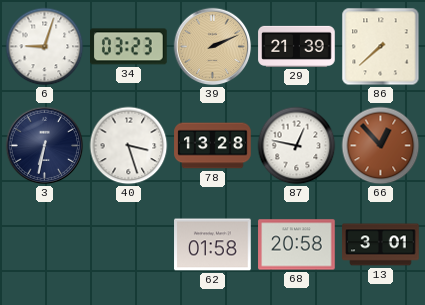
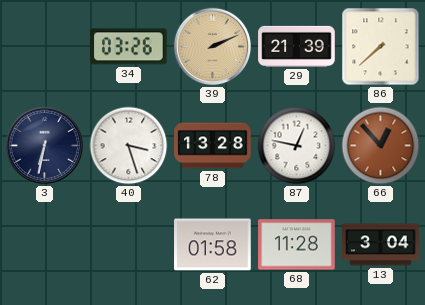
6: 9:03 -> none (45, 47)
34: 03:23 -> 03:26 (129, 47)
68: 20:58 -> 11:28 (297, 245)
13: 3:01 -> 3:04 (381, 245)
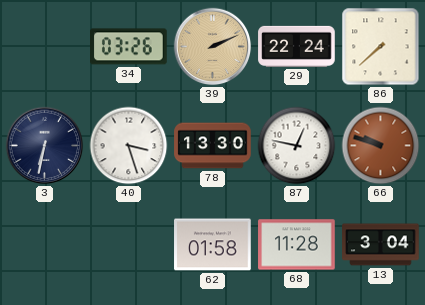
29: 21:39 -> 22:24 (297, 46)
78: 13:28 -> 13:30 (213, 146)
66: 12:53 -> 9:48 (381, 146)
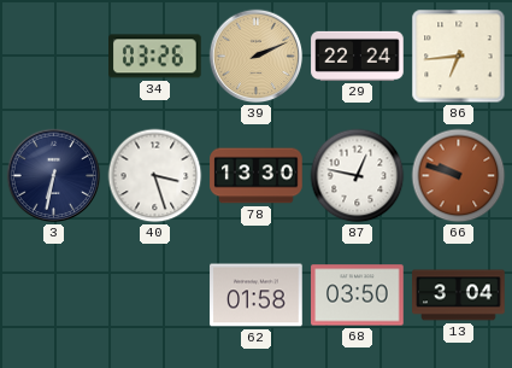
86: 7:38 -> 6:44 (459, 57)
68: 11:28 -> 03:50 (358, 296)
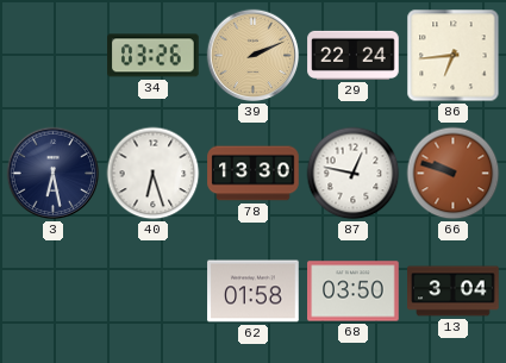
3: 6:32 -> 6:28 (54, 174)
40: 3:27 -> 6:27 (154, 174)
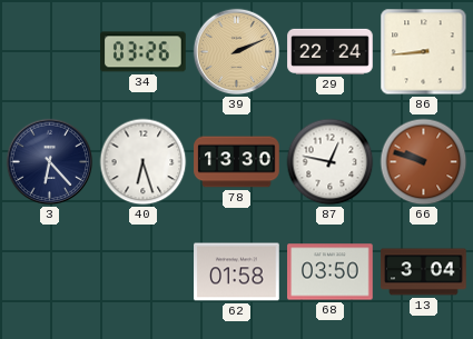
86: 6:44 -> 8:44 (424, 52)
3: 6:28 -> 6:23 (50, 162)
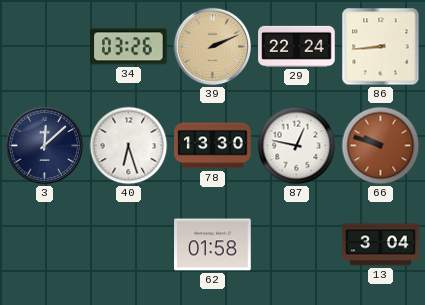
3: 6:23 -> 12:08 (45, 146)
68: 03:50 -> none (331, 272)
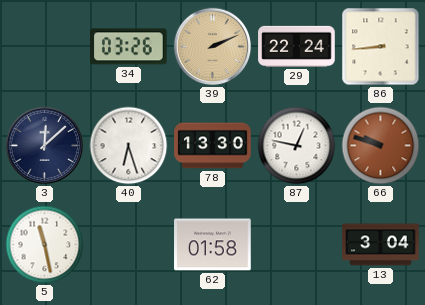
5: none -> 11:28 (45, 245)
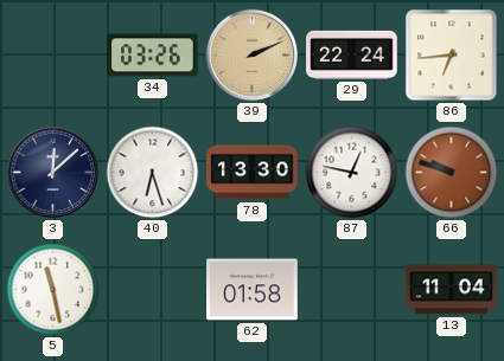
86: 8:44 -> 6:44 (452, 56)
13: 3:04 -> 11:04 (452, 290)
